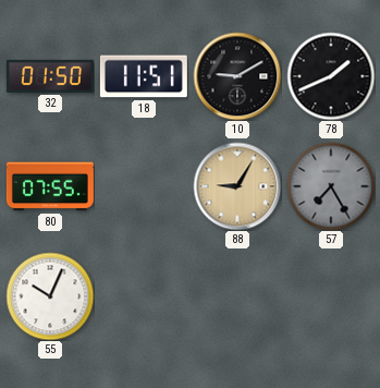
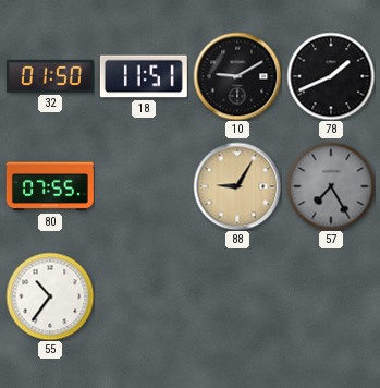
55: 10:04 -> 10:36 (50, 296)
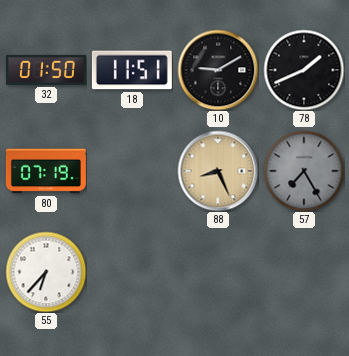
80: 07:55 -> 07:19 (46, 171)
88: 9:05 -> 8:26 (218, 171)
55: 10:36 -> 6:37 (46, 272)
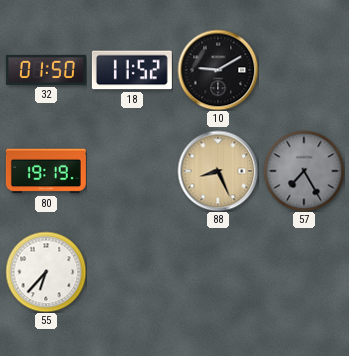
18: 11:51 -> 11:52 (132, 70)
78: 1:41 -> none (304, 70)
80: 07:19 -> 19:19 (46, 171)
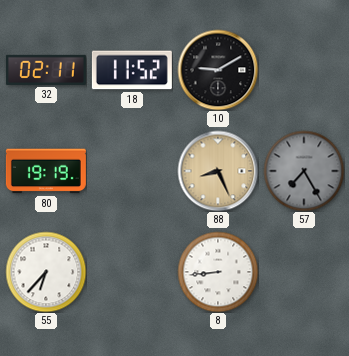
32: 01:50 -> 02:11 (46, 70)
8: none -> 8:44 (218, 272)
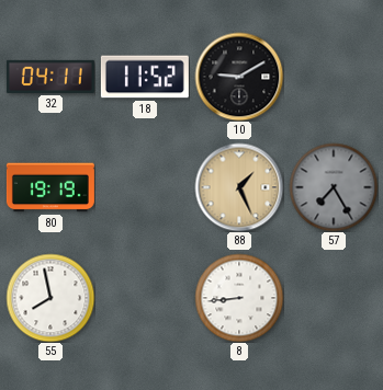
32: 02:11 -> 04:11 (50, 77)
88: 8:26 -> 1:26 (239, 187)
55: 6:37 -> 7:58 (50, 298)
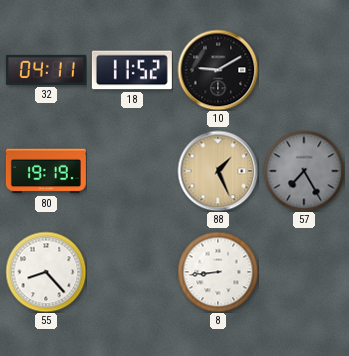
55: 7:58 -> 8:23 (46, 272)
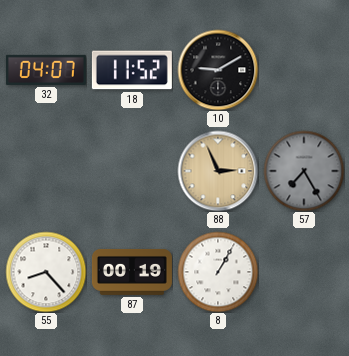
32: 04:11 -> 04:07 (46, 70)
80: 19:19 -> none (46, 171)
88: 1:26 -> 2:56 (218, 171)
87: none -> 00:19 (132, 272)
8: 8:44 -> 1:05 (218, 272)
